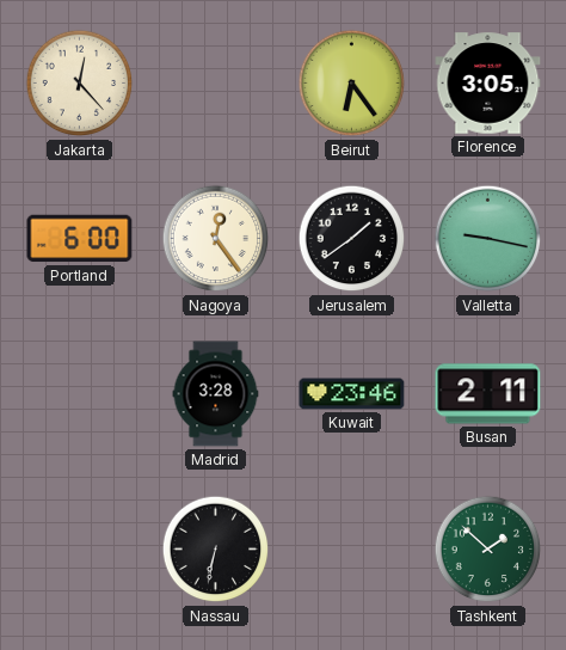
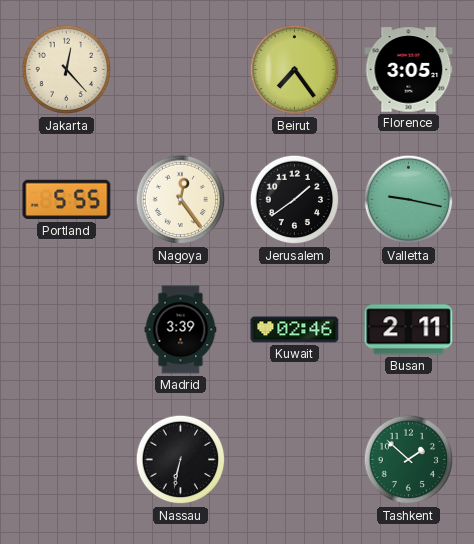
Beirut: 6:24 -> 7:24 (295, 70)
Portland: 6:00 -> 5:55 (67, 200)
Madrid: 3:28 -> 3:39 (181, 330)
Kuwait: 23:46 -> 02:46 (295, 330)
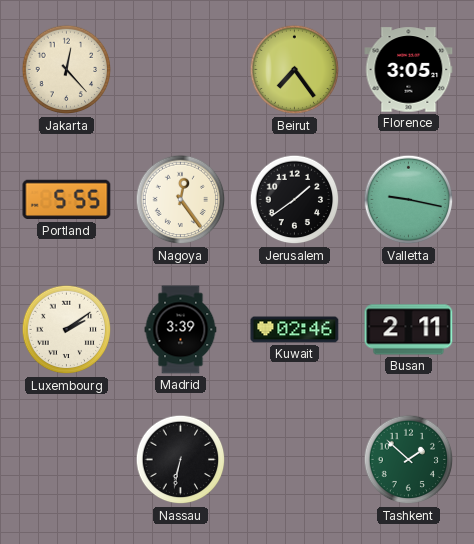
Luxembourg: none -> 2:09 (67, 330)
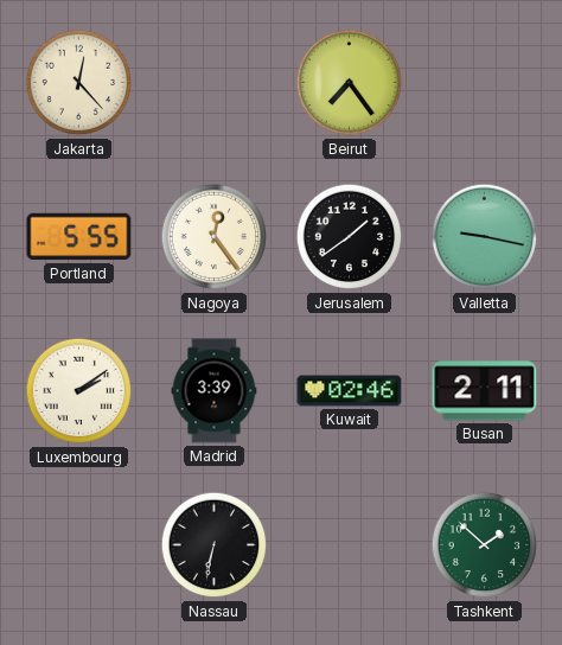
Florence: 3:05 -> none (409, 70)
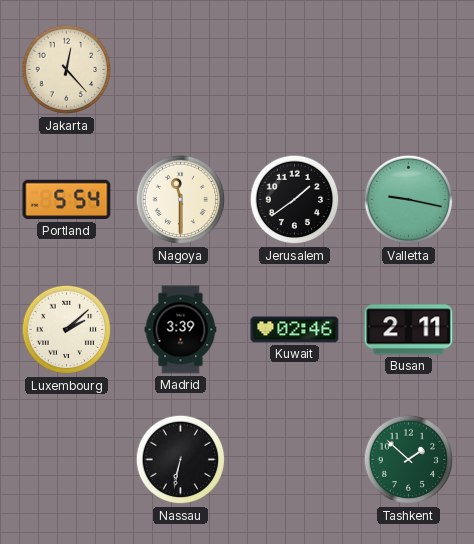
Beirut: 7:24 -> none (350, 83)
Portland: 5:55 -> 5:54 (67, 200)
Nagoya: 12:24 -> 11:30 (181, 200)
Luxembourg: 2:09 -> 2:08 (67, 330)
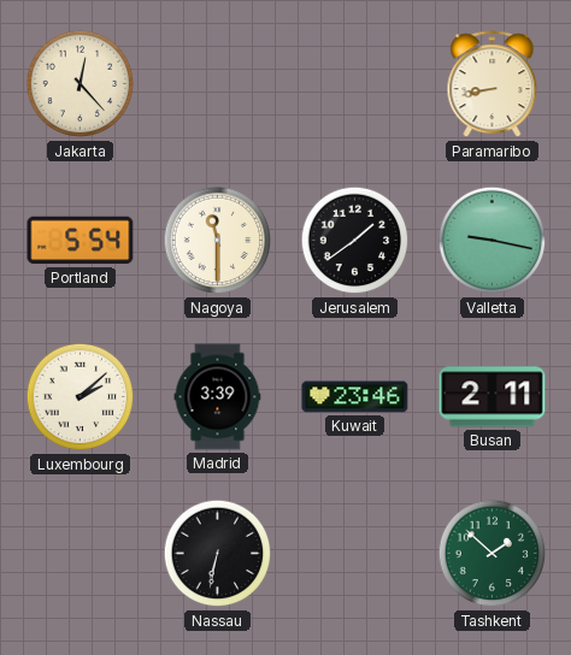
Paramaribo: none -> 8:43 (493, 84)
Kuwait: 02:46 -> 23:46 (355, 397)
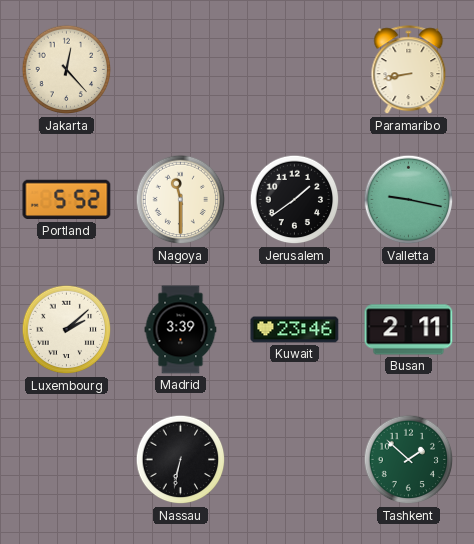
Portland: 5:54 -> 5:52 (67, 200)
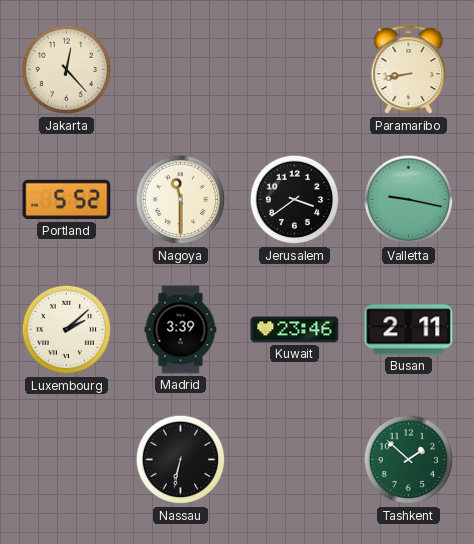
Jerusalem: 1:39 -> 3:39 (295, 200)
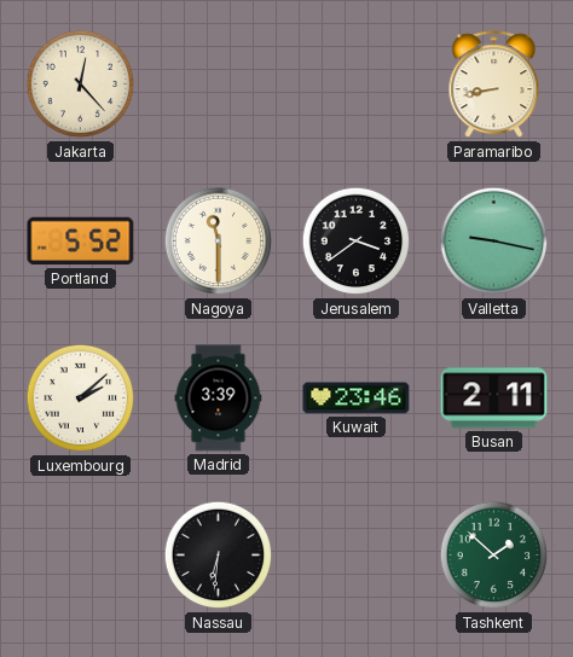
Nassau: 6:32 -> 6:31 (219, 556)
